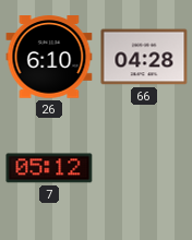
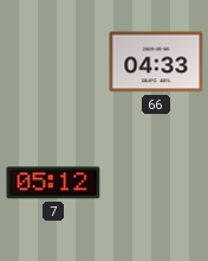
26: 6:10 -> none (49, 57)
66: 04:28 -> 04:33 (156, 62)
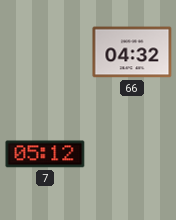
66: 04:33 -> 04:32 (132, 52)
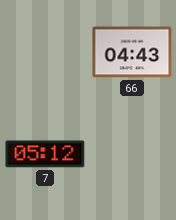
66: 04:32 -> 04:43 (132, 52)
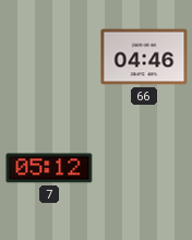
66: 04:43 -> 04:46 (144, 57)
